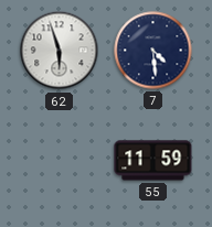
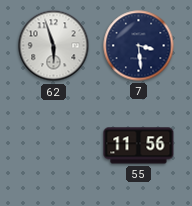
7: 4:29 -> 3:29 (139, 46)
55: 11:59 -> 11:56 (139, 146)
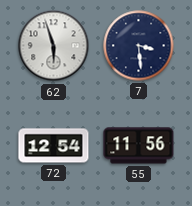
72: none -> 12:54 (54, 146)
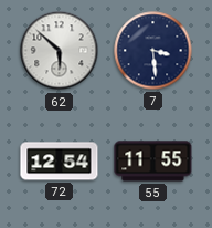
62: 5:57 -> 5:52 (60, 51)
55: 11:56 -> 11:55 (153, 162)
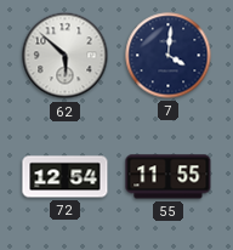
7: 3:29 -> 4:01 (169, 56)
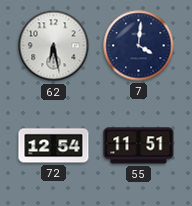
62: 5:52 -> 6:28 (54, 46)
55: 11:55 -> 11:51 (139, 146)
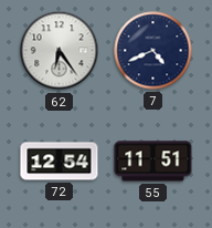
62: 6:28 -> 6:24 (60, 51)
7: 4:01 -> 4:41 (153, 51)
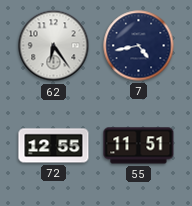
7: 4:41 -> 4:43 (139, 46)
72: 12:54 -> 12:55 (54, 146)
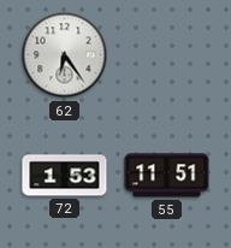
7: 4:43 -> none (139, 46)
72: 12:55 -> 1:53 (65, 176)
